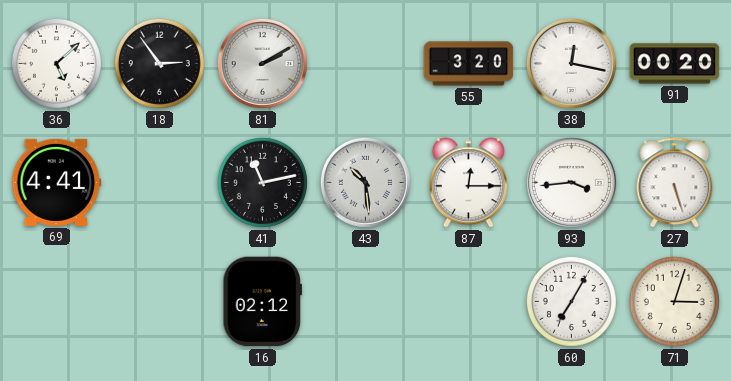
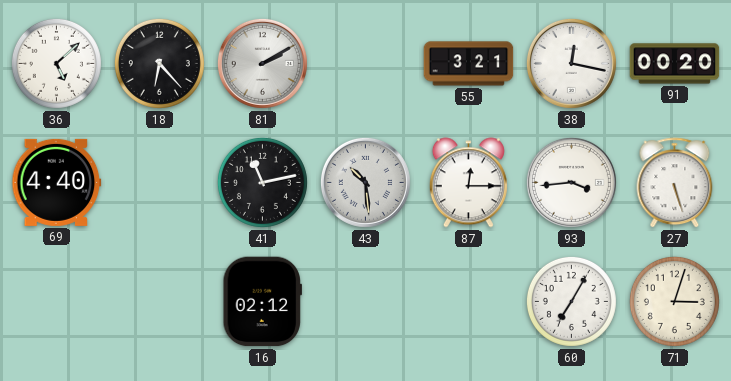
18: 2:54 -> 6:23 (159, 63)
55: 3:20 -> 3:21 (469, 64)
69: 4:41 -> 4:40 (57, 182)
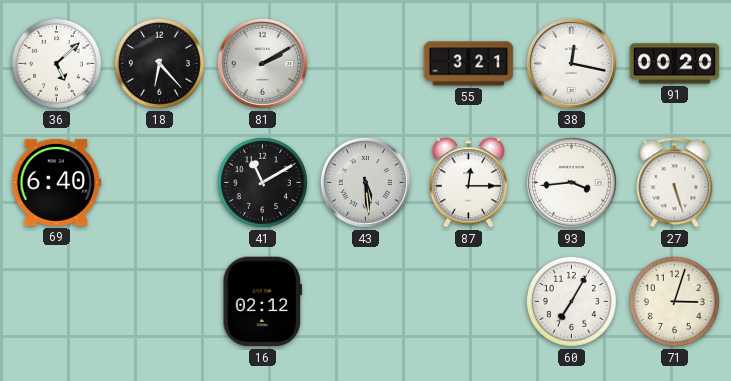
69: 4:40 -> 6:40 (57, 182)
41: 11:13 -> 11:10 (262, 182)
43: 10:29 -> 5:29 (365, 182)
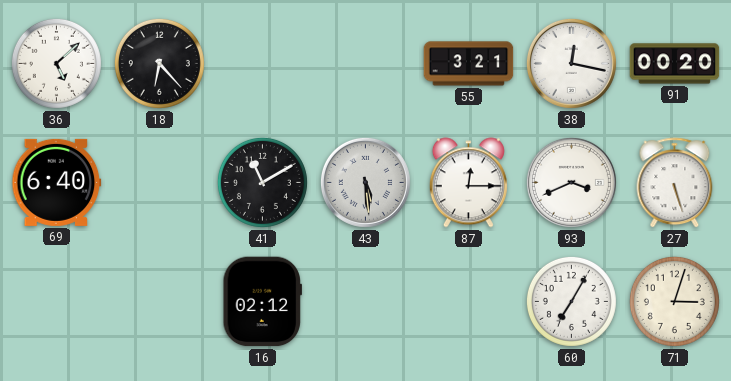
81: 2:10 -> none (262, 63)
93: 3:44 -> 3:41 (571, 182)
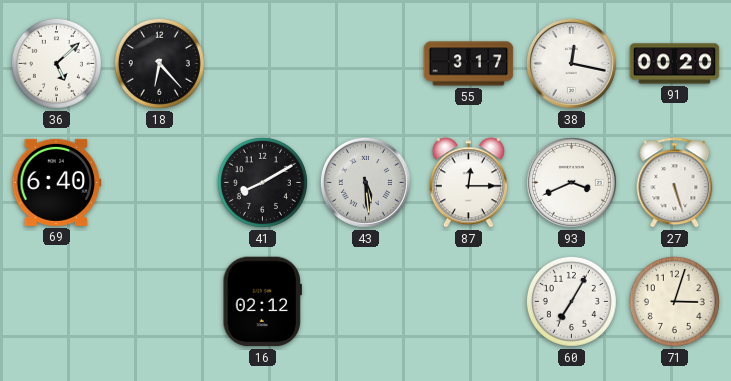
55: 3:21 -> 3:17 (469, 64)
41: 11:10 -> 8:10 (262, 182)
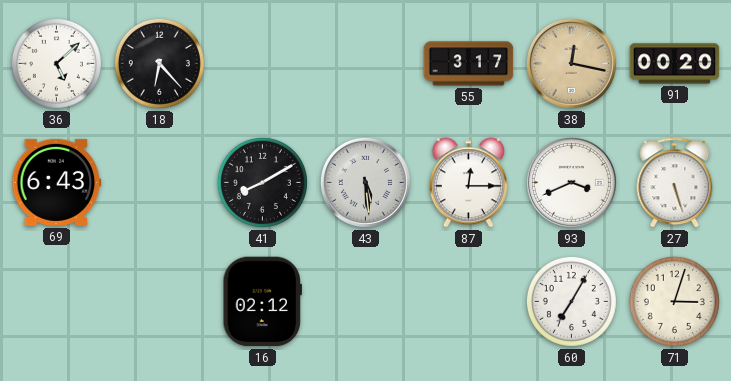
38 dial: white -> champagne (571, 63)
69: 6:40 -> 6:43 (57, 182)
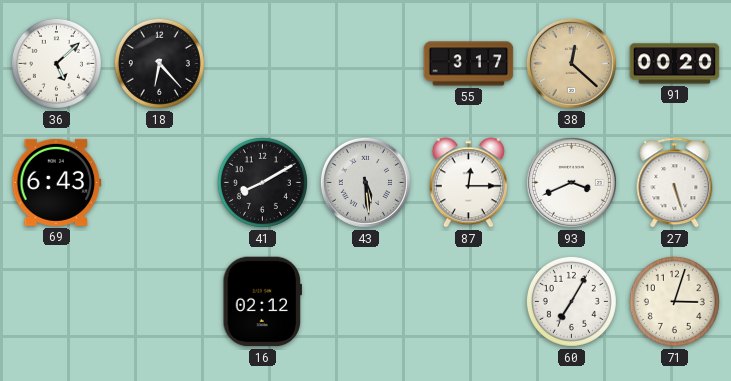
38: 12:17 -> 12:22 (571, 63)
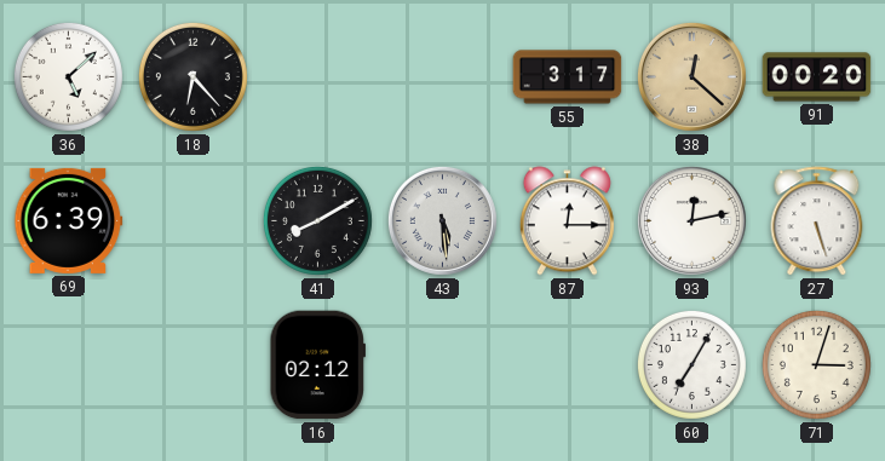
69: 6:43 -> 6:39 (69, 220)
93: 3:41 -> 12:13 (691, 220)
